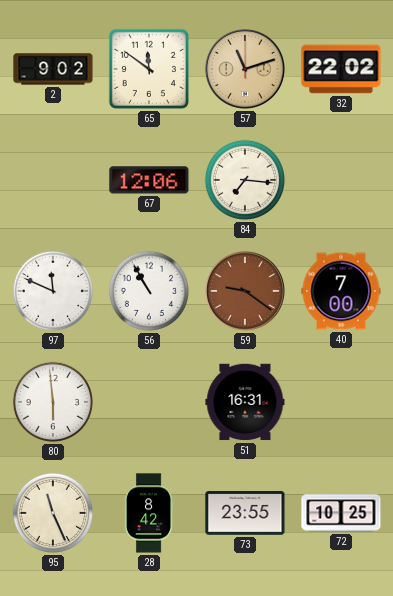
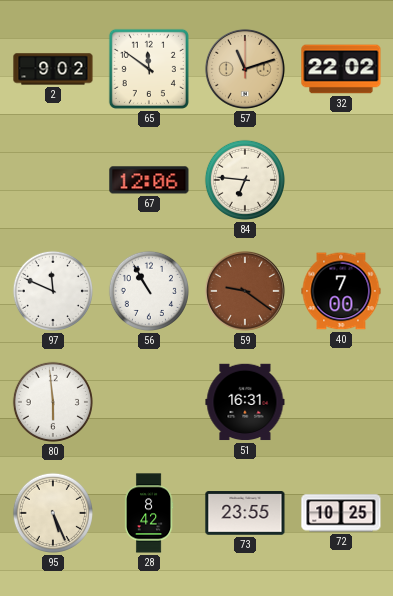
84: 7:16 -> 6:46 (245, 180)
95: 11:26 -> 5:26 (53, 513)
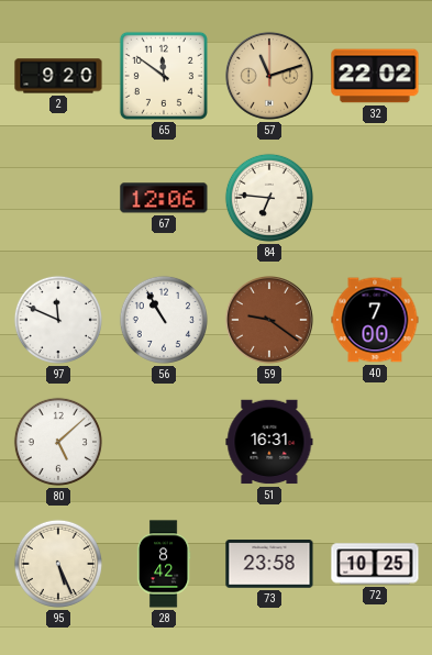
2: 9:02 -> 9:20 (58, 76)
80: 5:59 -> 5:08 (58, 442)
73: 23:55 -> 23:58 (269, 564)
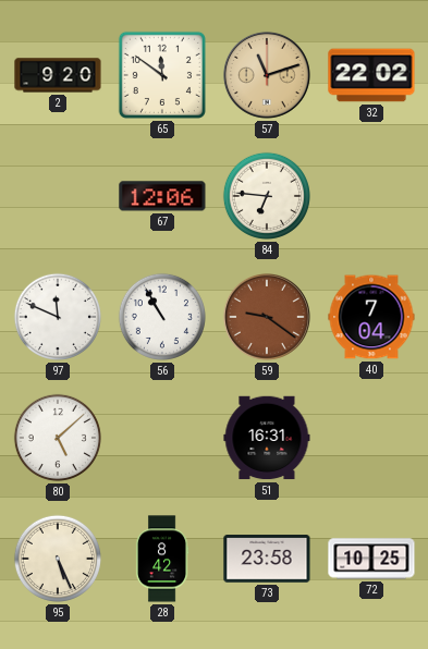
40: 7:00 -> 7:04 (371, 317)
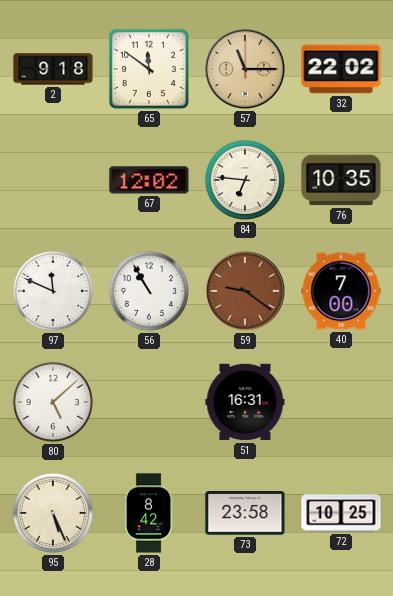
2: 9:20 -> 9:18 (53, 69)
57: 11:12 -> 11:15 (245, 69)
67: 12:06 -> 12:02 (149, 180)
76: none -> 10:35 (341, 180)
40: 7:04 -> 7:00 (341, 291)
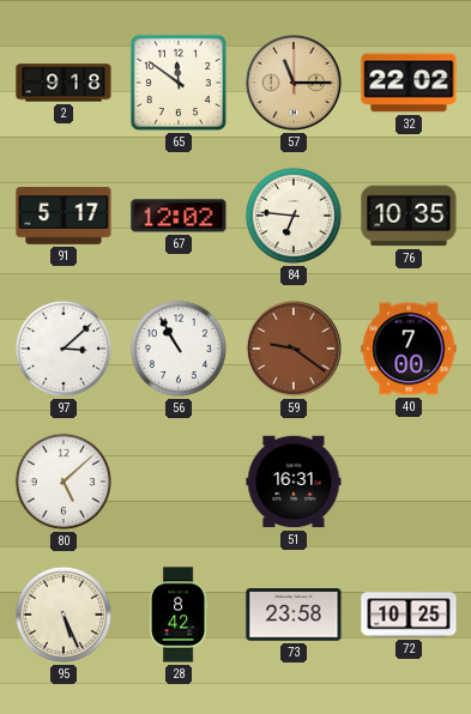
91: none -> 5:17 (64, 216)
97: 11:49 -> 3:08 (64, 349)
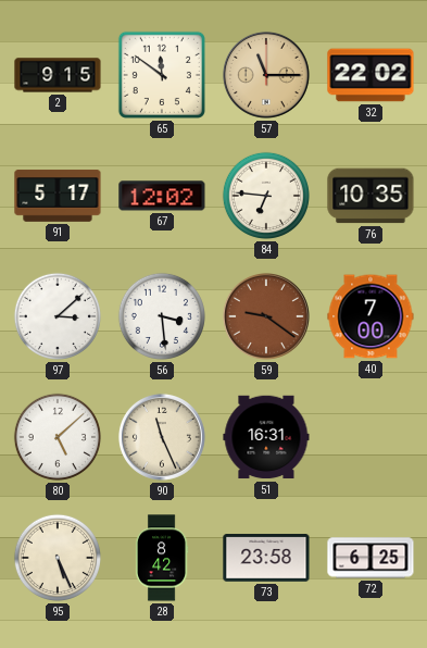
2: 9:18 -> 9:15 (58, 75)
56: 10:55 -> 3:29 (162, 316)
90: none -> 11:26 (162, 437)
72: 10:25 -> 6:25 (371, 558)
